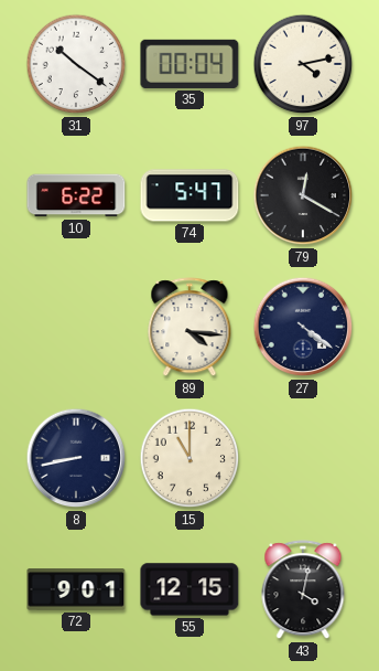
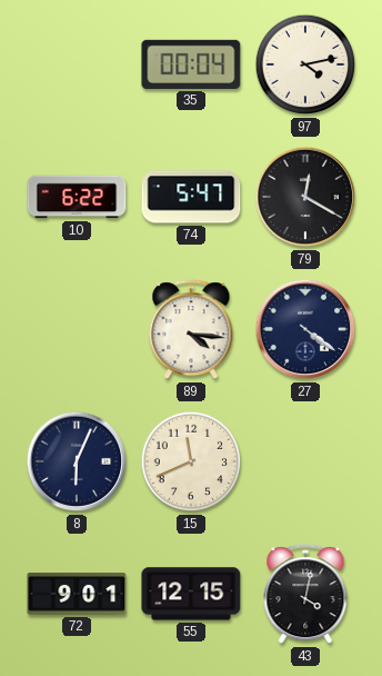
31: 10:21 -> none (76, 64)
8: 8:43 -> 6:04 (77, 461)
15: 11:00 -> 11:41 (191, 461)
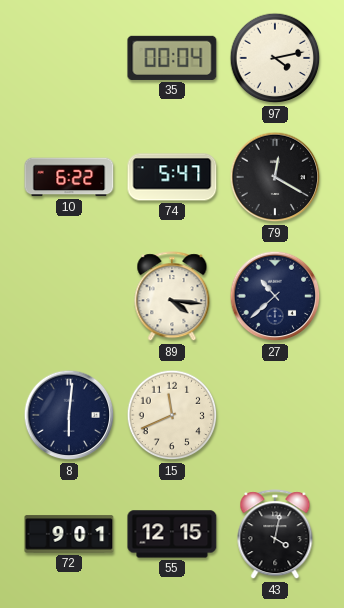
27: 4:21 -> 10:38 (275, 296)
8: 6:04 -> 6:01 (69, 415)
